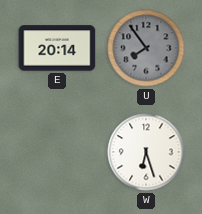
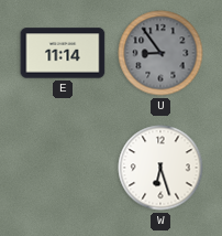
E: 20:14 -> 11:14 (63, 53)
U: 7:54 -> 8:54 (160, 53)
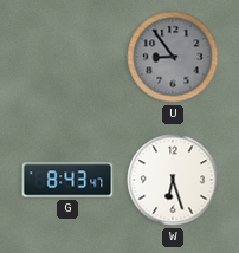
E: 11:14 -> none (63, 53)
G: none -> 8:43 (67, 180)
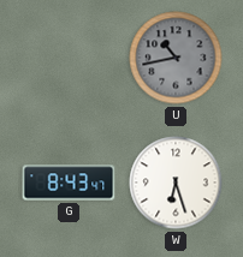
U: 8:54 -> 10:43 (176, 58)
